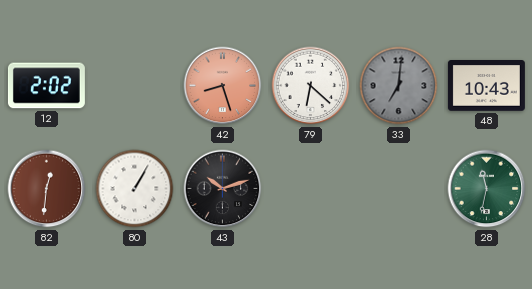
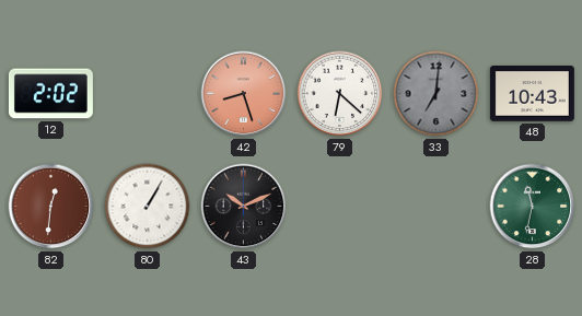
43: 10:12 -> 10:11 (244, 207)
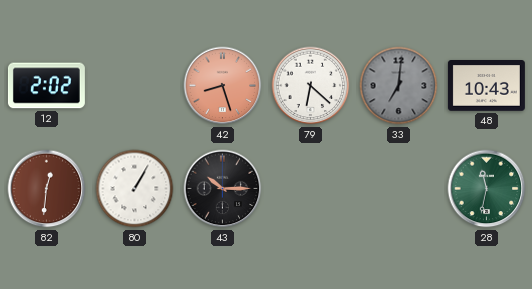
43: 10:11 -> 10:15 (223, 189)
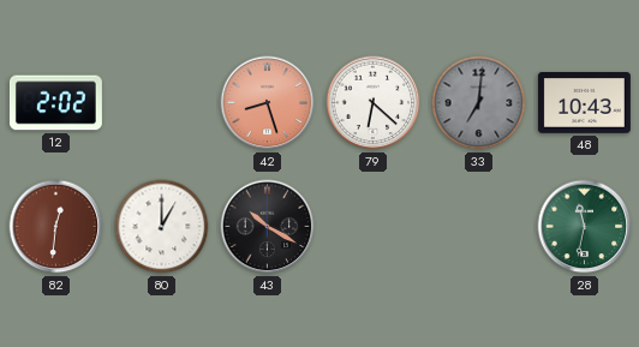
80: 1:05 -> 1:00 (162, 227)
43: 10:15 -> 10:20 (268, 227)
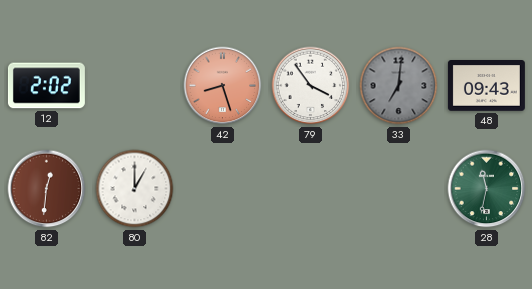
79: 6:22 -> 3:54 (311, 86)
48: 10:43 -> 09:43 (486, 86)
43: 10:20 -> none (268, 227)
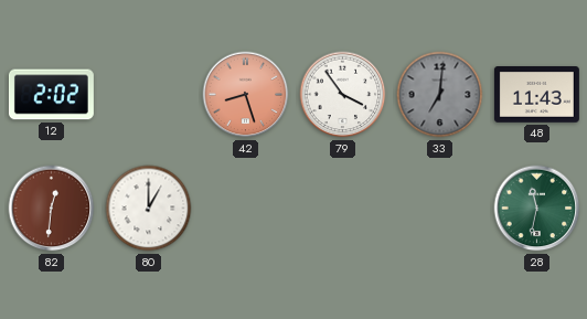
48: 09:43 -> 11:43 (536, 95)
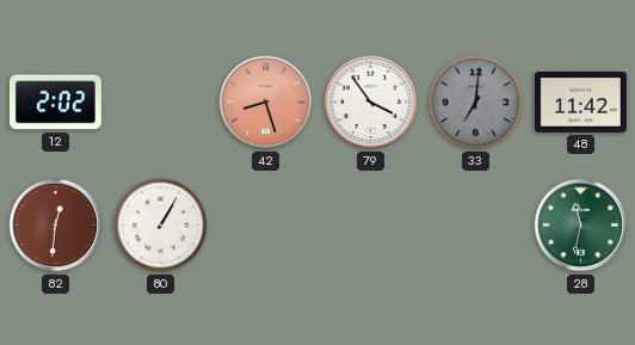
48: 11:43 -> 11:42 (580, 103)
80: 1:00 -> 1:05 (161, 226)
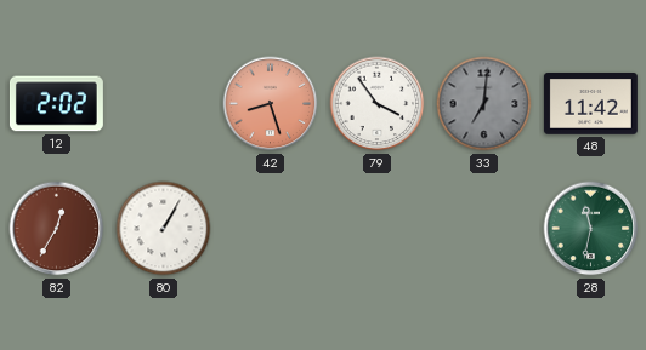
82: 12:31 -> 12:35 (57, 229)
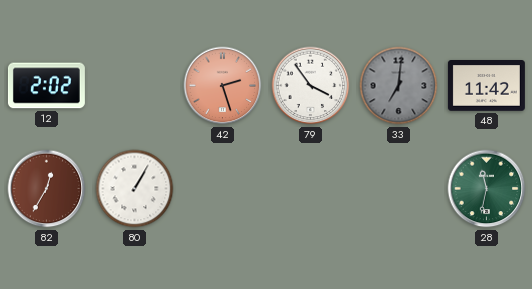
42: 8:27 -> 2:27 (223, 86)
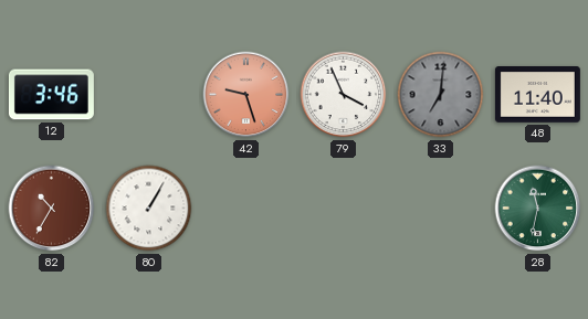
12: 2:02 -> 3:46 (51, 95)
42: 2:27 -> 9:27 (246, 95)
79: 3:54 -> 3:56 (344, 95)
48: 11:42 -> 11:40 (537, 95)
82: 12:35 -> 10:35 (52, 209)
